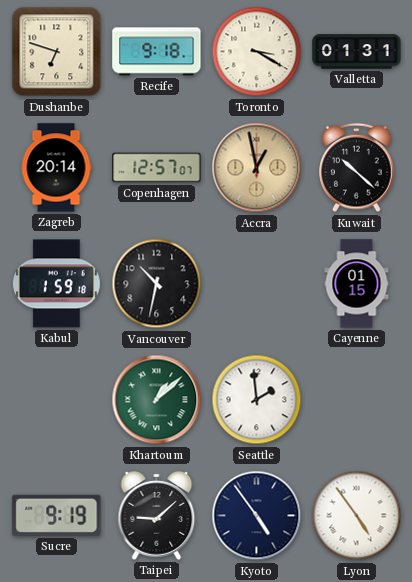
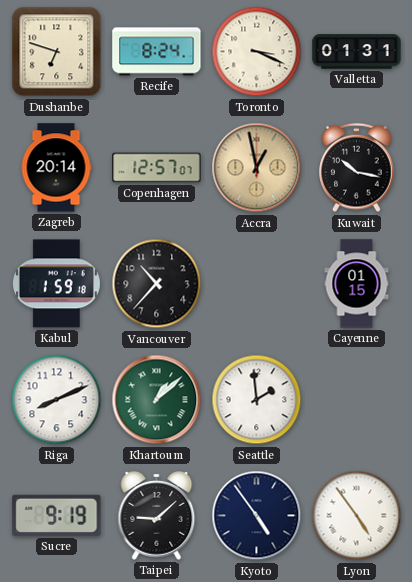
Recife: 9:18 -> 8:24 (157, 52)
Toronto: 3:20 -> 3:19 (257, 52)
Kuwait: 10:22 -> 10:17 (357, 168)
Vancouver: 10:32 -> 10:37 (157, 284)
Riga: none -> 8:11 (57, 400)
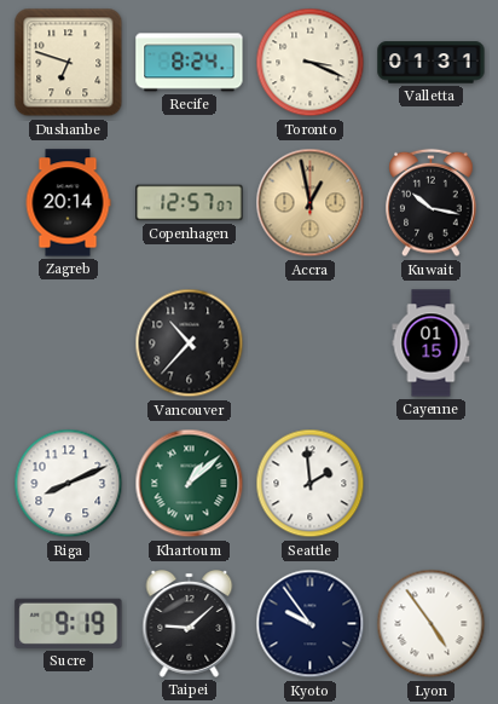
Kabul: 1:59 -> none (56, 284)
Kyoto: 4:54 -> 9:54 (311, 624)
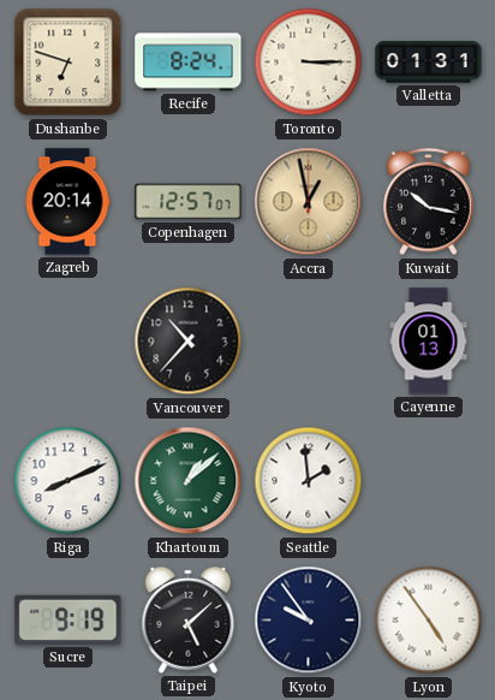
Toronto: 3:19 -> 3:15 (309, 63)
Cayenne: 01:15 -> 01:13 (429, 342)
Taipei: 9:08 -> 5:08 (189, 621)
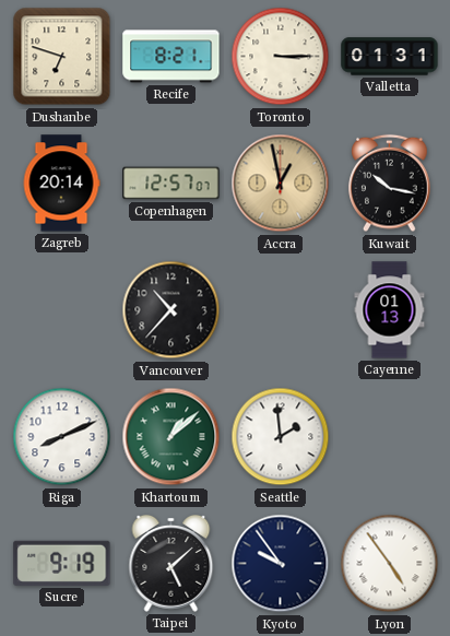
Recife: 8:24 -> 8:21 (171, 57)
